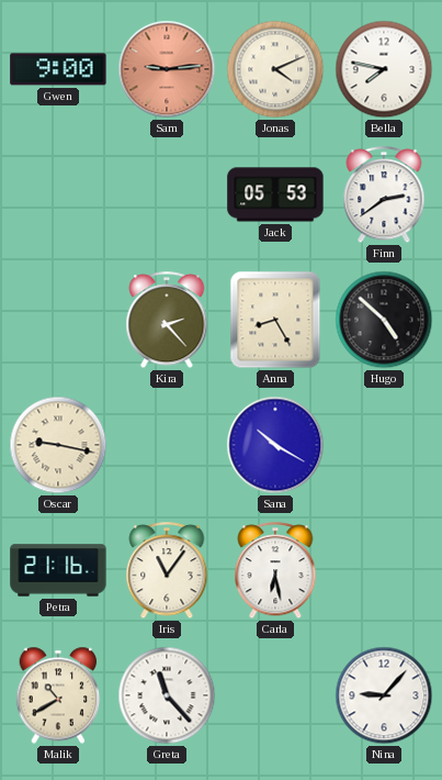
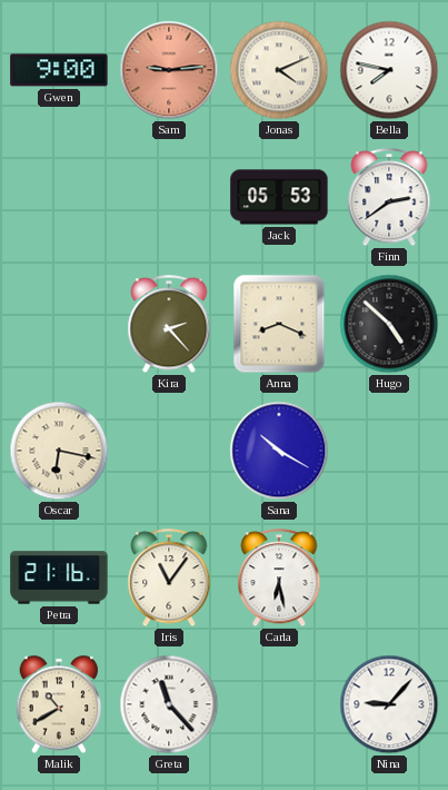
Anna: 8:25 -> 8:19 (279, 324)
Oscar: 9:17 -> 6:17 (59, 451)
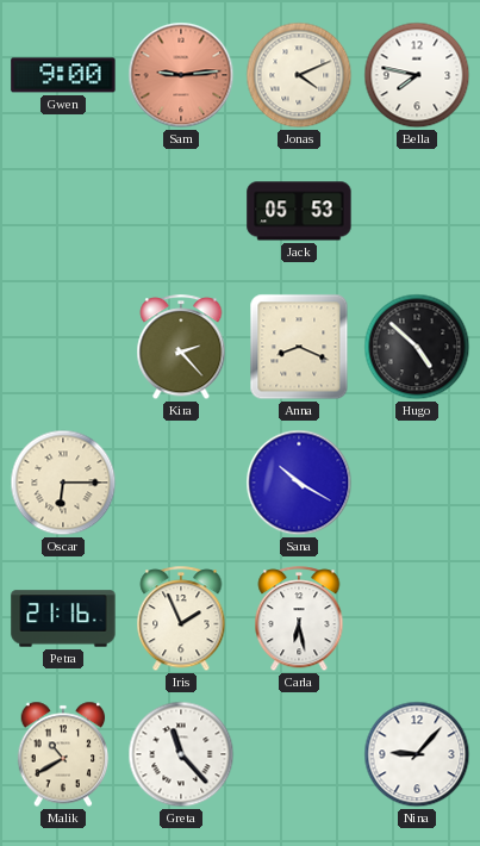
Finn: 2:39 -> none (389, 198)
Oscar: 6:17 -> 6:15 (63, 483)
Iris: 11:06 -> 1:56 (181, 620)
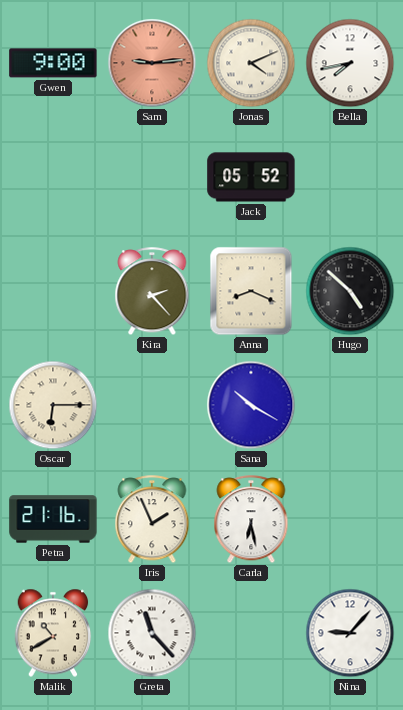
Bella: 7:47 -> 7:43 (350, 63)
Jack: 05:53 -> 05:52 (251, 177)
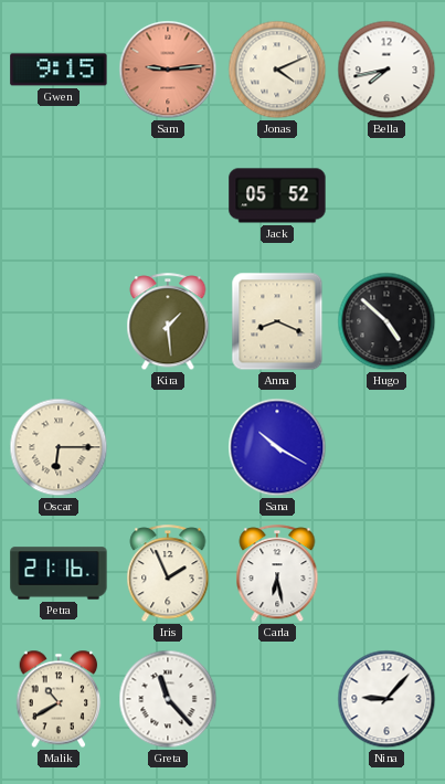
Gwen: 9:00 -> 9:15 (59, 70)
Kira: 2:23 -> 1:29 (168, 322)
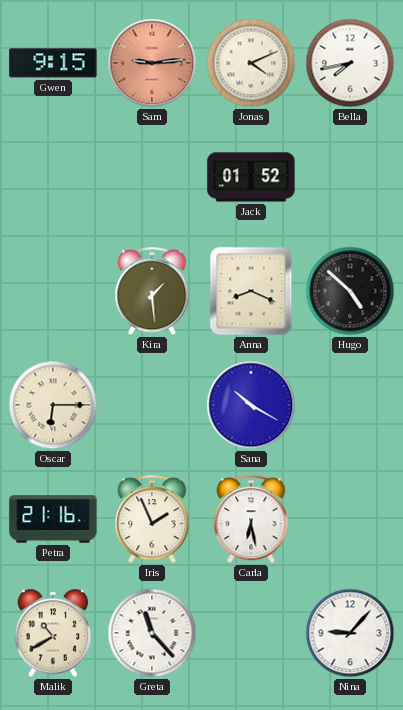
Jack: 05:52 -> 01:52 (251, 177)
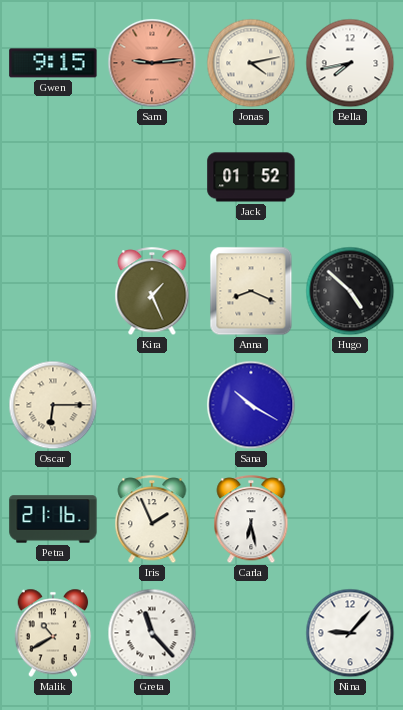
Jonas: 4:11 -> 4:13 (251, 63)
Kira: 1:29 -> 1:26 (152, 292)
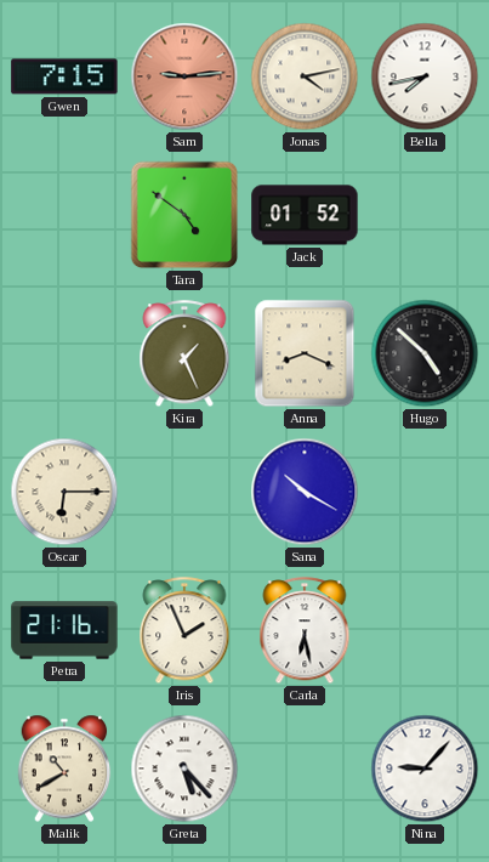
Gwen: 9:15 -> 7:15 (64, 76)
Tara: none -> 4:51 (184, 215)
Greta: 11:23 -> 5:23 (184, 769)
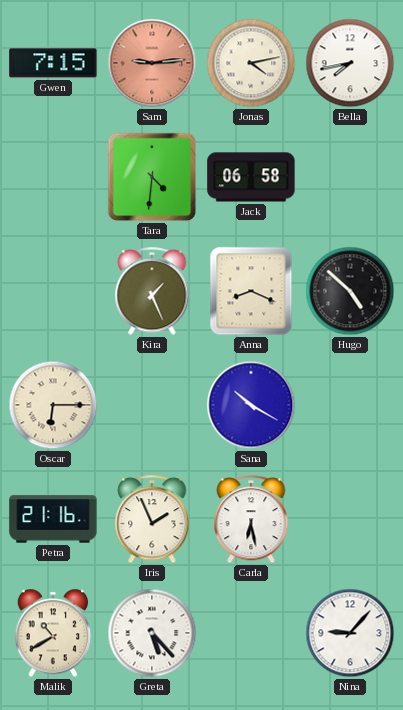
Tara: 4:51 -> 4:31 (152, 177)
Jack: 01:52 -> 06:58 (251, 177)
